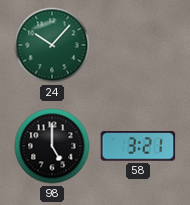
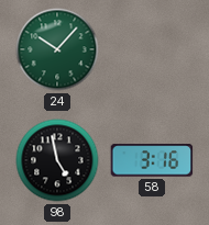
98: 5:00 -> 4:58 (57, 160)
58: 3:21 -> 3:16 (152, 160)
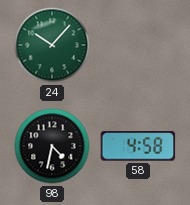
98: 4:58 -> 4:32 (52, 146)
58: 3:16 -> 4:58 (138, 146)
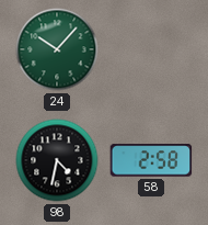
58: 4:58 -> 2:58 (151, 160)
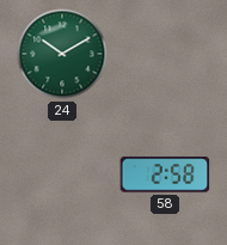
24: 10:07 -> 10:10 (62, 54)
98: 4:32 -> none (57, 160)
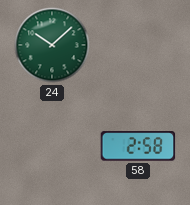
24: 10:10 -> 10:08 (52, 45)
